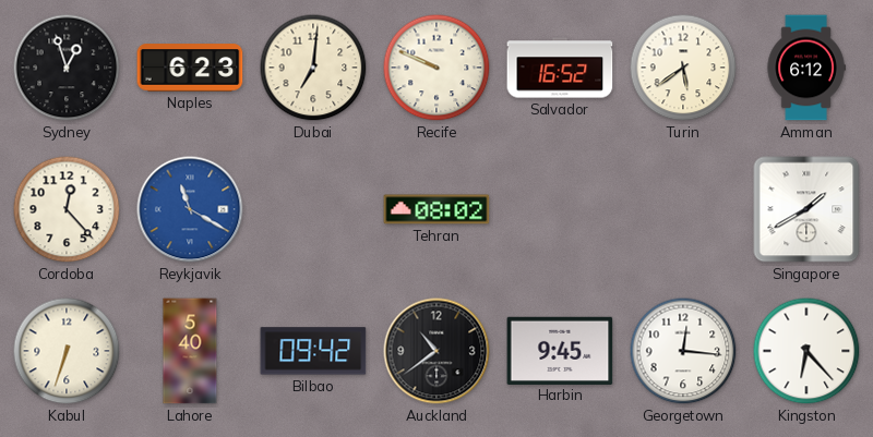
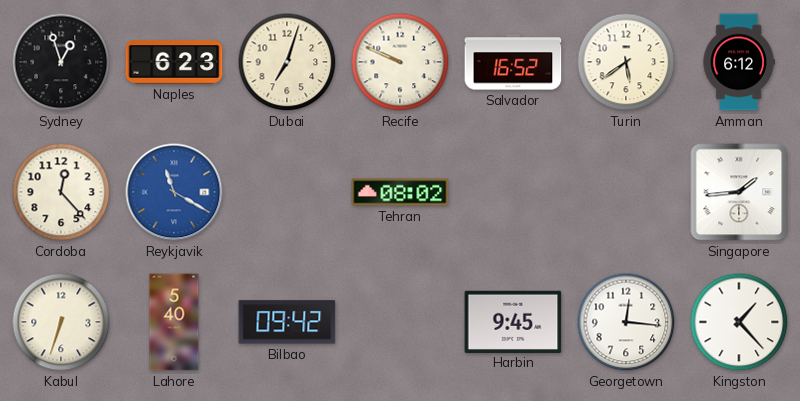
Dubai: 7:01 -> 7:03 (287, 62)
Singapore: 1:40 -> 1:44 (739, 192)
Auckland: 10:39 -> none (436, 351)
Kingston: 6:23 -> 1:23 (739, 322)
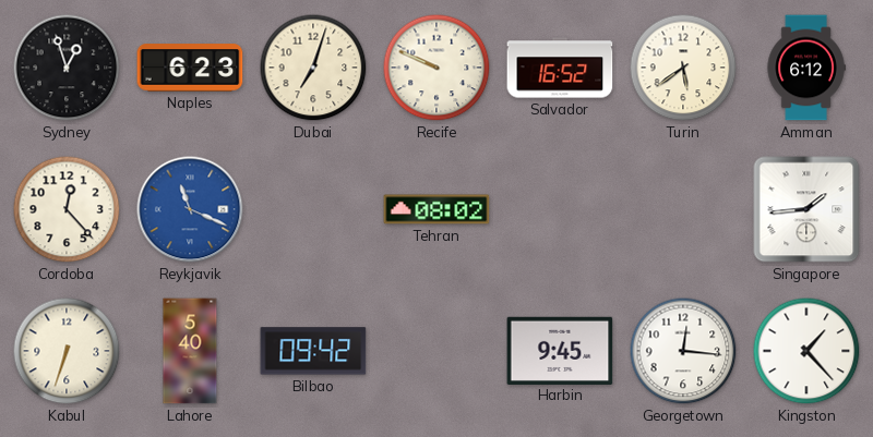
Reykjavik: 11:20 -> 11:19 (190, 209)
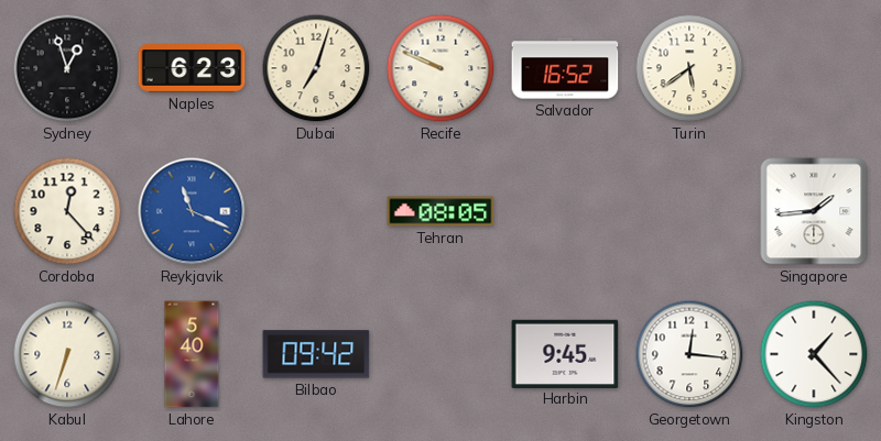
Amman: 6:12 -> none (806, 68)
Tehran: 08:02 -> 08:05 (440, 211)
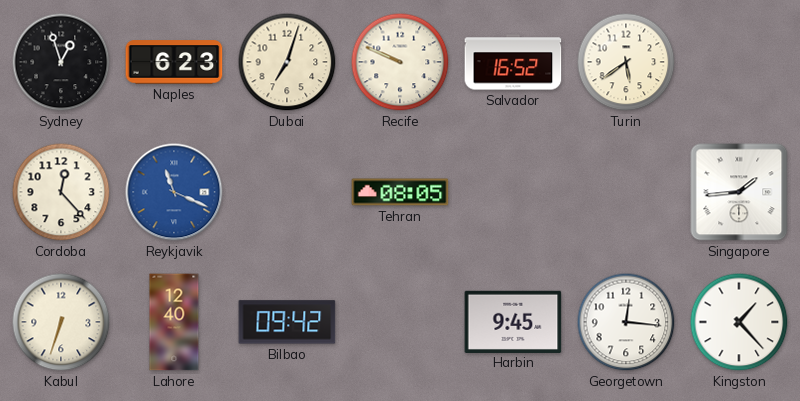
Lahore: 5:40 -> 12:40 (174, 322)
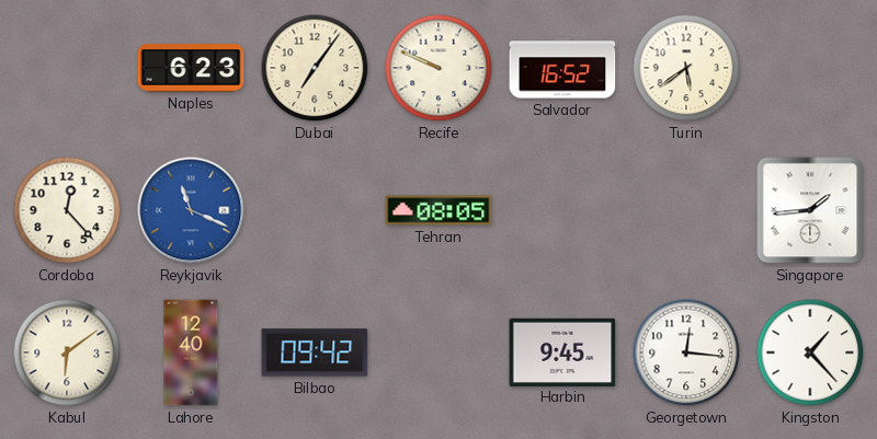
Sydney: 12:57 -> none (61, 62)
Dubai: 7:03 -> 7:06 (315, 68)
Kabul: 6:33 -> 6:09 (67, 353)
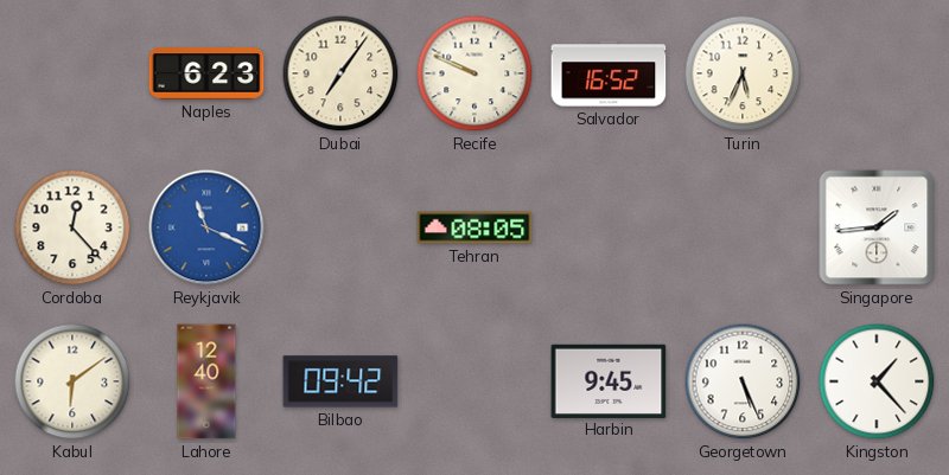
Turin: 5:39 -> 5:34 (743, 73)
Georgetown: 12:16 -> 5:26 (743, 381)
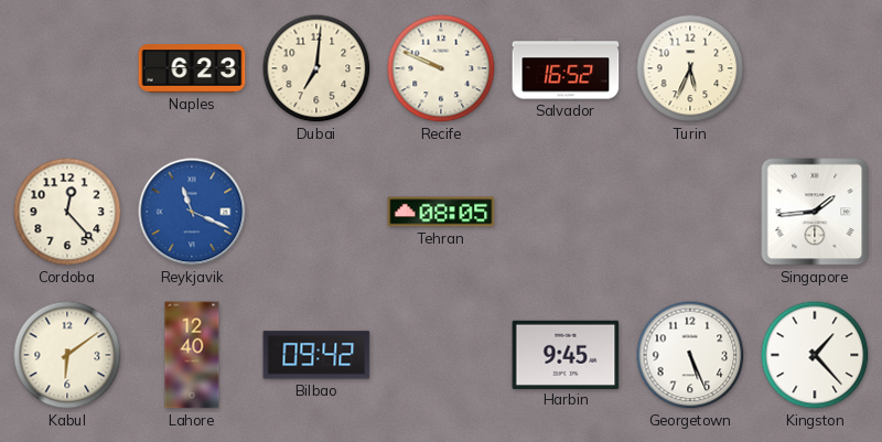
Dubai: 7:06 -> 7:01 (316, 68)
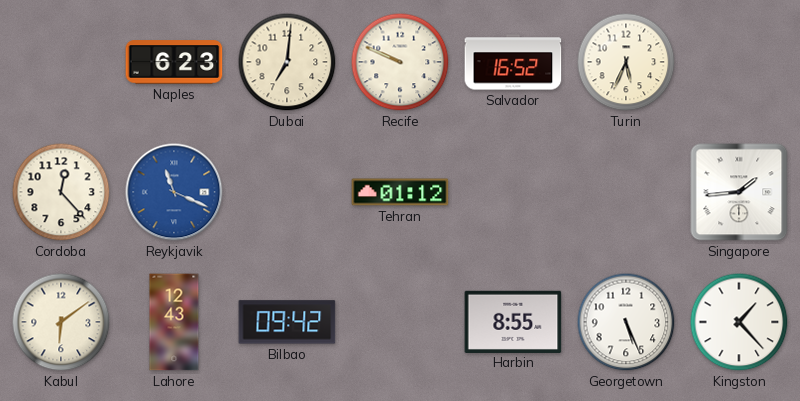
Tehran: 08:05 -> 01:12 (400, 192)
Lahore: 12:40 -> 12:43 (174, 322)
Harbin: 9:45 -> 8:55 (513, 321)
